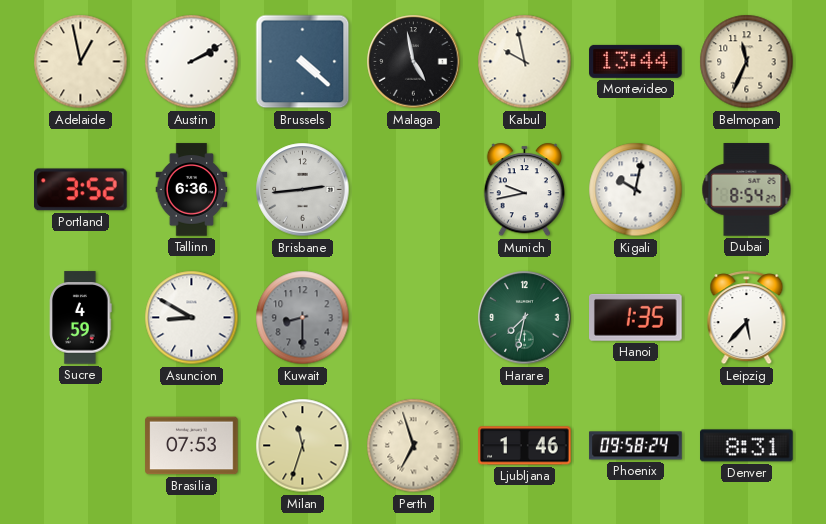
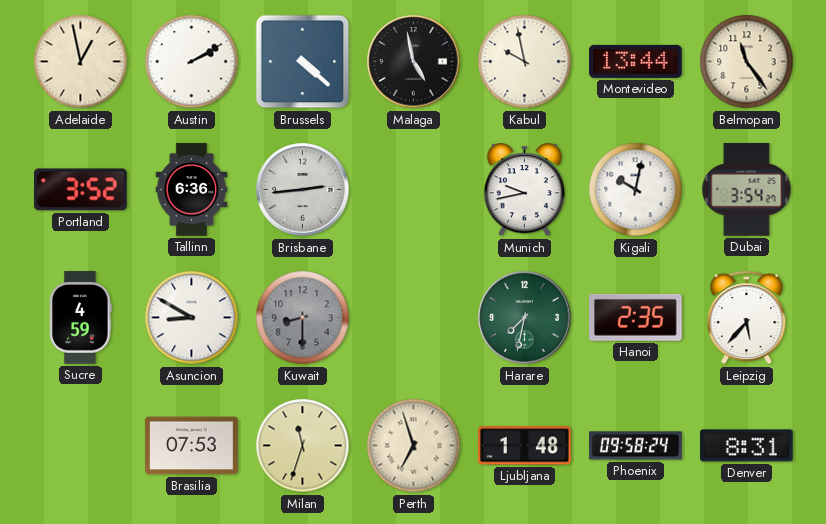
Belmopan: 11:34 -> 11:24 (747, 62)
Dubai: 8:54 -> 3:54 (747, 190)
Hanoi: 1:35 -> 2:35 (636, 317)
Ljubljana: 1:46 -> 1:48 (525, 446)
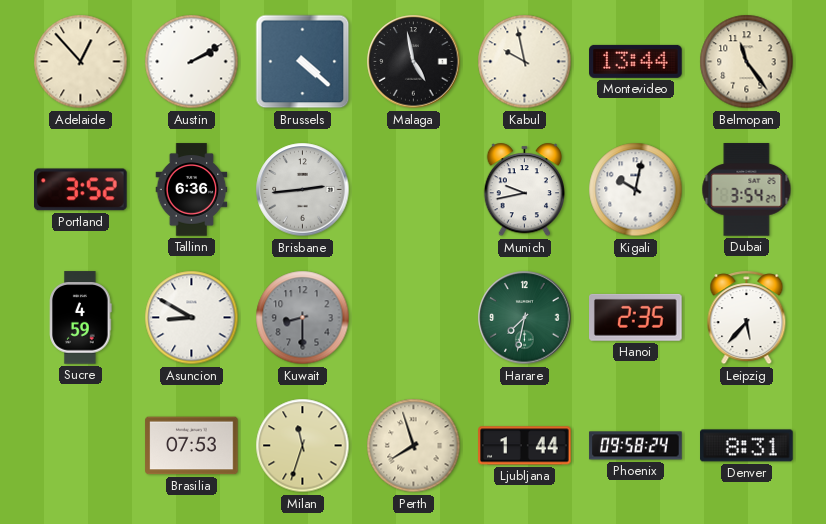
Adelaide: 12:58 -> 12:53 (81, 62)
Perth: 6:57 -> 7:57 (414, 446)
Ljubljana: 1:48 -> 1:44 (525, 446)
